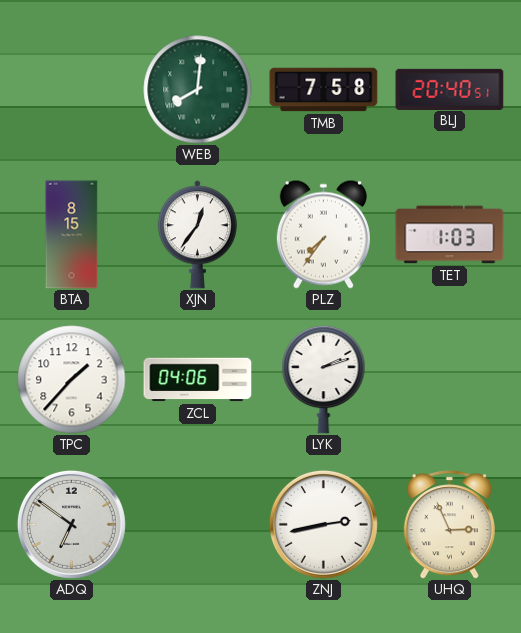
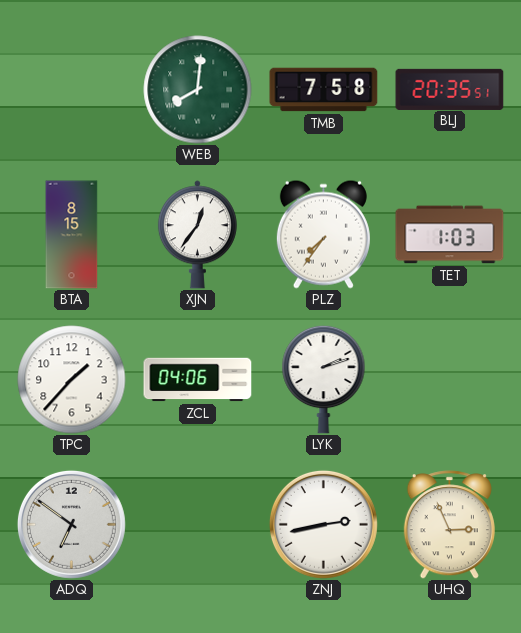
BLJ: 20:40 -> 20:35 (450, 89)
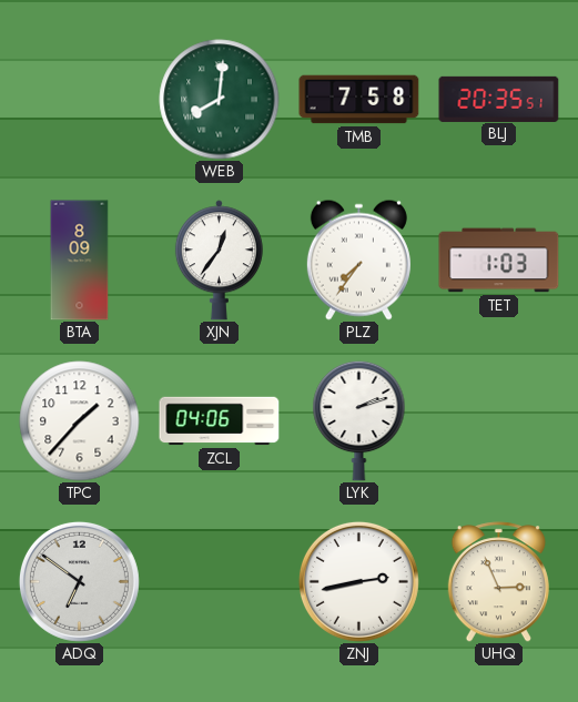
BTA: 8:15 -> 8:09 (80, 261)
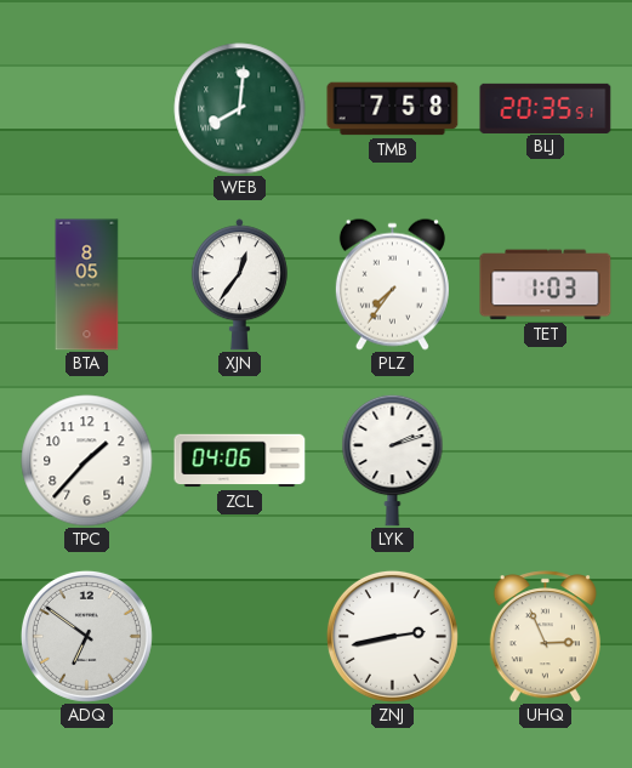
BTA: 8:09 -> 8:05 (87, 285)
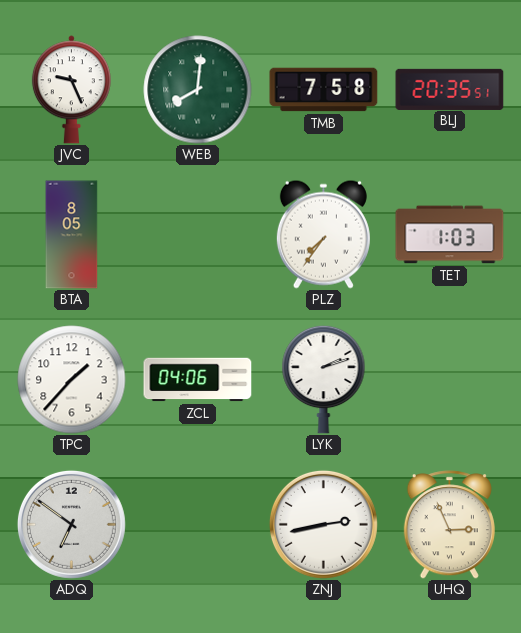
JVC: none -> 9:26 (71, 90)
XJN: 12:36 -> none (239, 285)
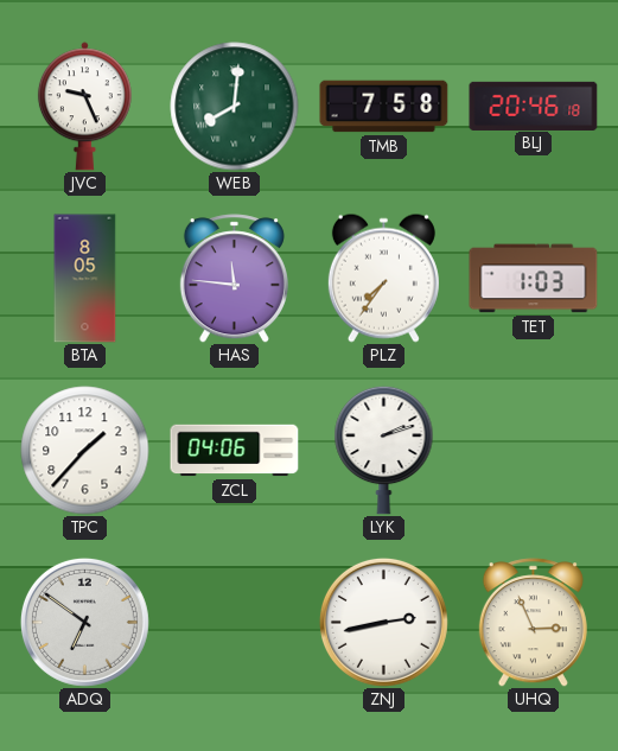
BLJ: 20:35 -> 20:46 (534, 106)
HAS: none -> 11:46 (234, 279)
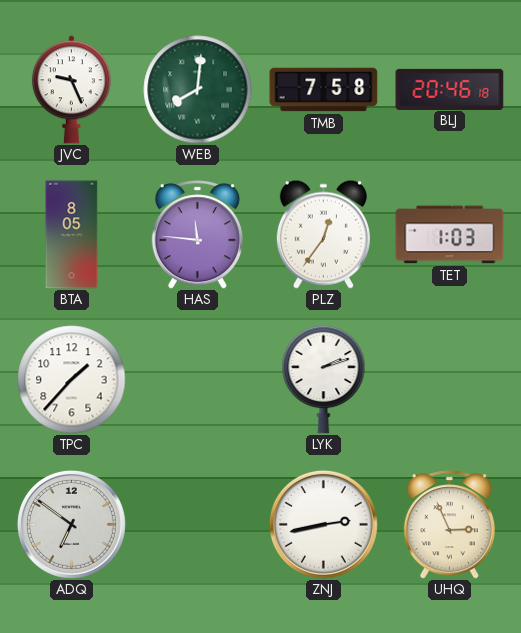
PLZ: 7:36 -> 12:36 (323, 234)
ZCL: 04:06 -> none (235, 451)
